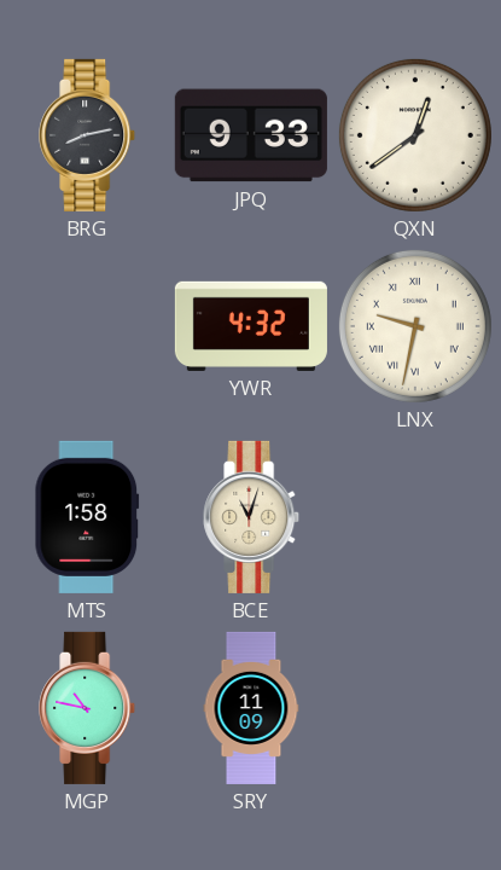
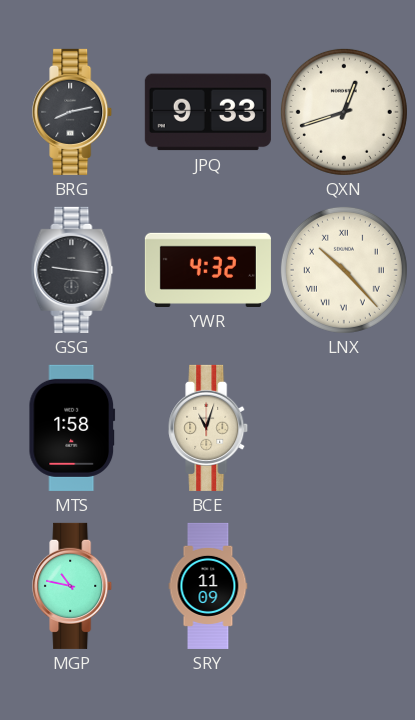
QXN: 12:39 -> 12:42 (344, 112)
GSG: none -> 9:16 (72, 270)
LNX: 9:32 -> 10:23 (344, 270)
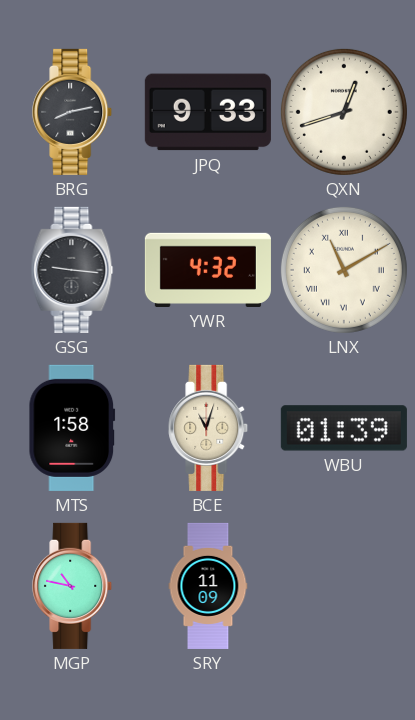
LNX: 10:23 -> 11:10 (344, 270)
WBU: none -> 01:39 (344, 428)
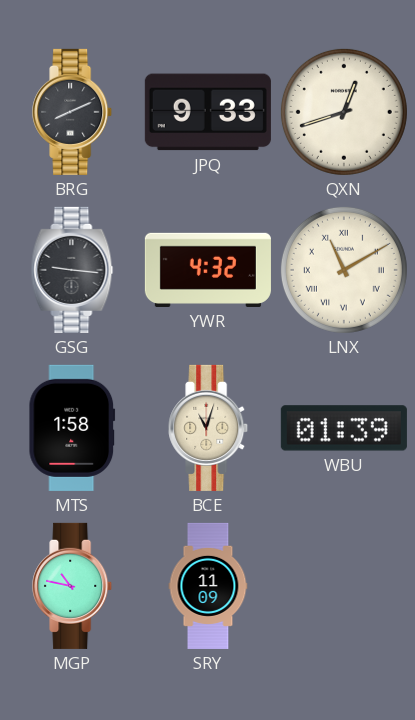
BRG: 8:13 -> 8:11 (73, 112)
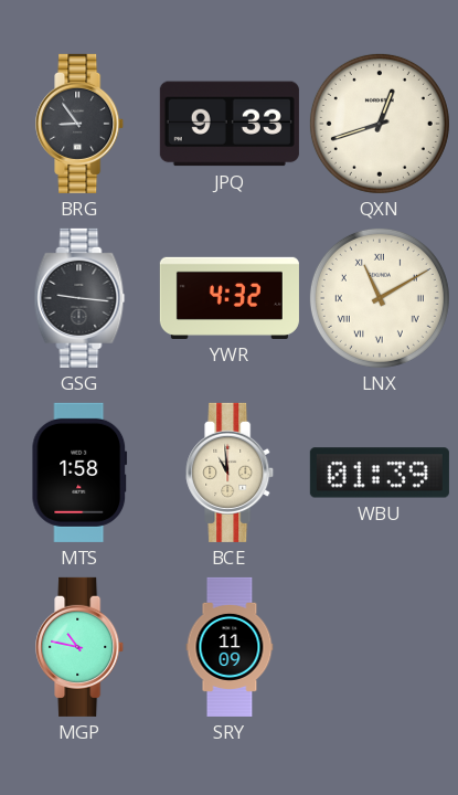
BRG: 8:11 -> 8:54 (81, 124)
BCE: 11:03 -> 10:59 (231, 473)
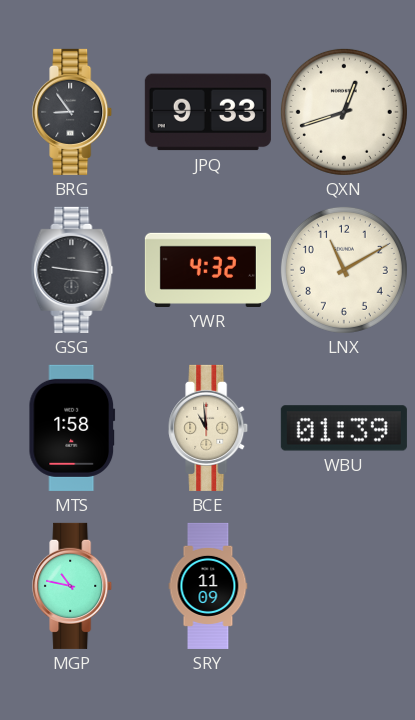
LNX numerals: Roman -> Arabic (344, 270)
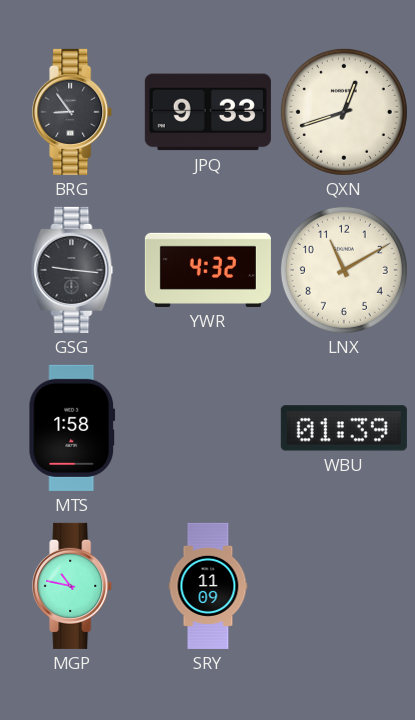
BCE: 10:59 -> none (209, 428)
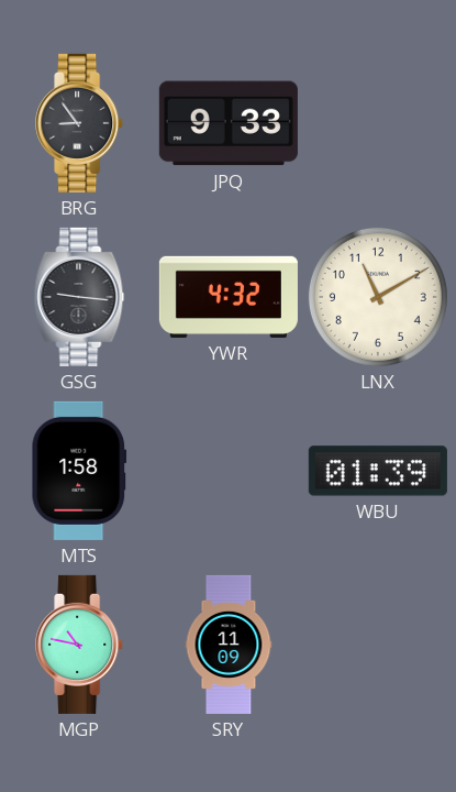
QXN: 12:42 -> none (344, 112)
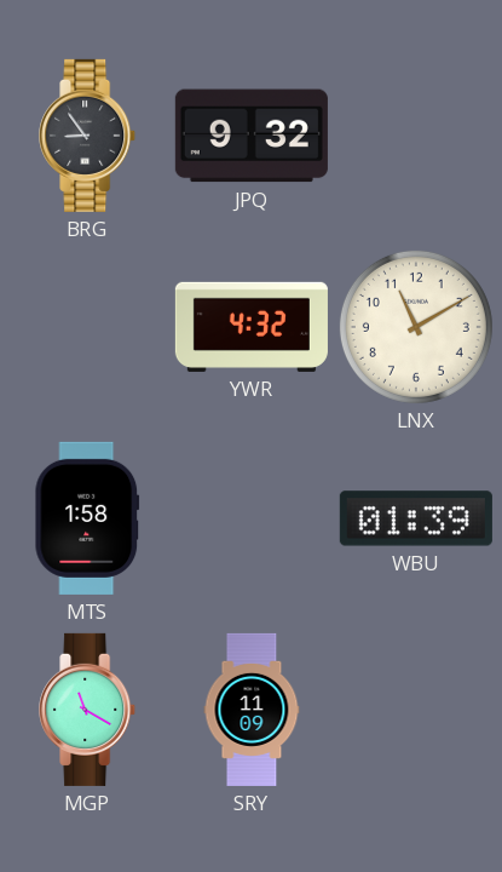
JPQ: 9:33 -> 9:32 (252, 136)
GSG: 9:16 -> none (79, 297)
MGP: 10:47 -> 11:20 (88, 710)
